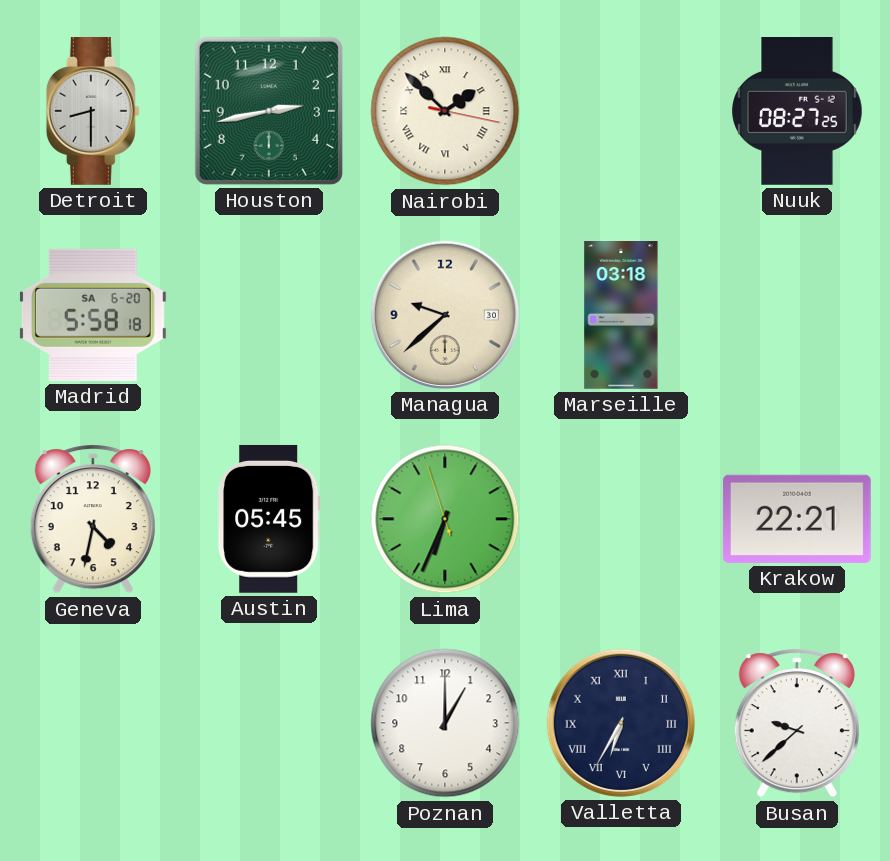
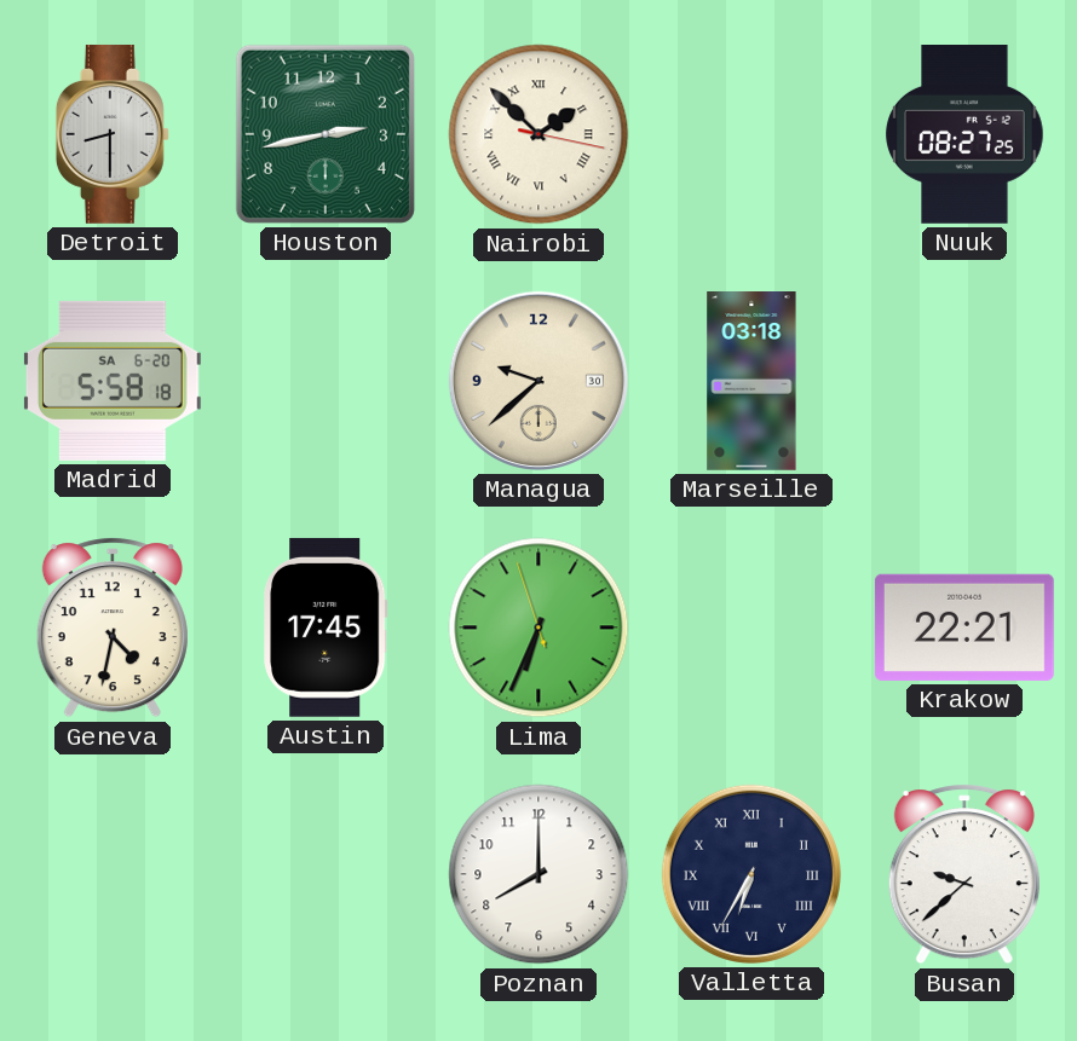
Austin: 05:45 -> 17:45 (326, 628)
Poznan: 1:00 -> 8:00 (538, 874)
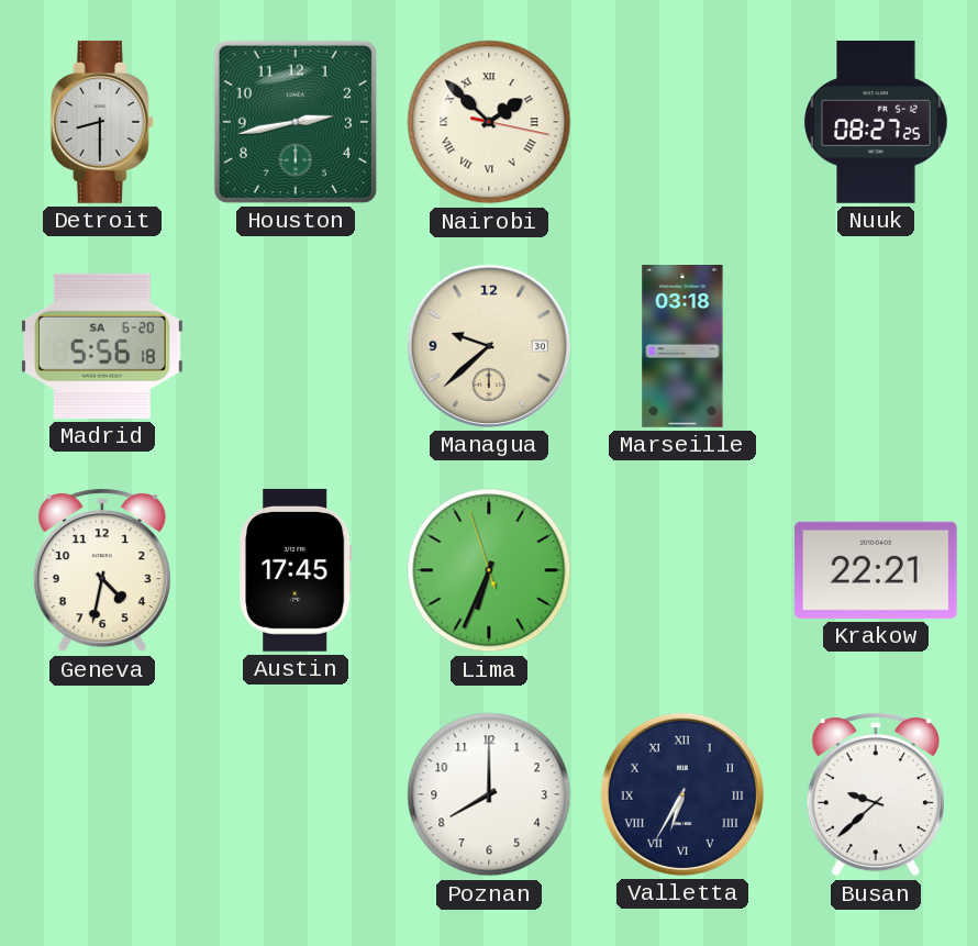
Madrid: 5:58 -> 5:56 (102, 346)
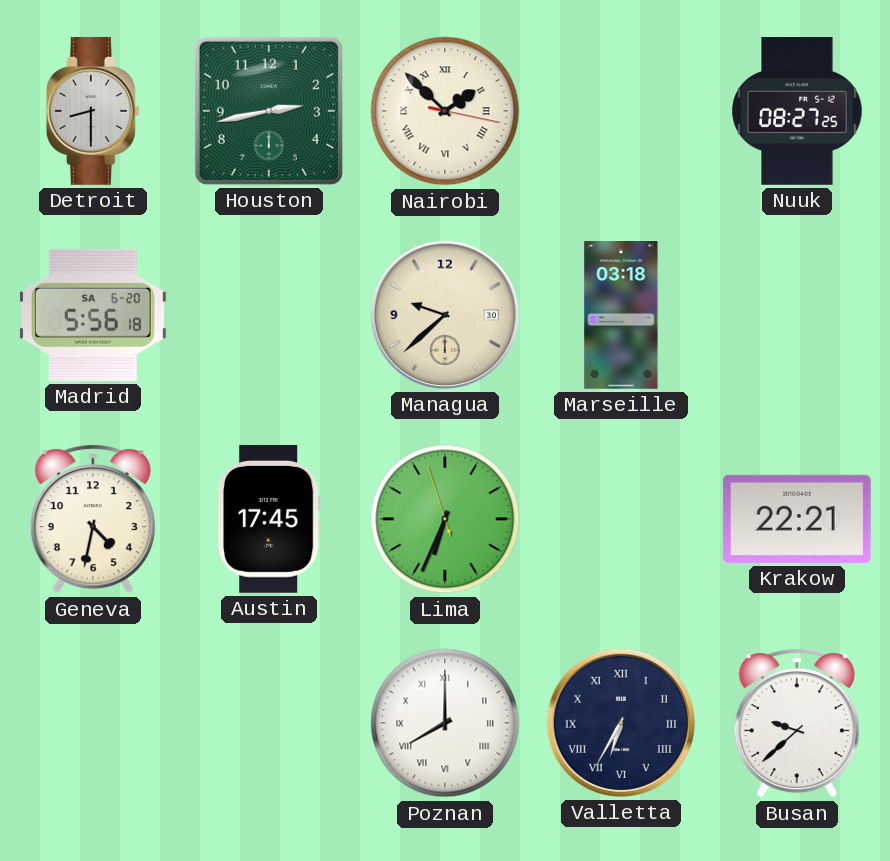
Poznan numerals: Arabic -> Roman (445, 723)
